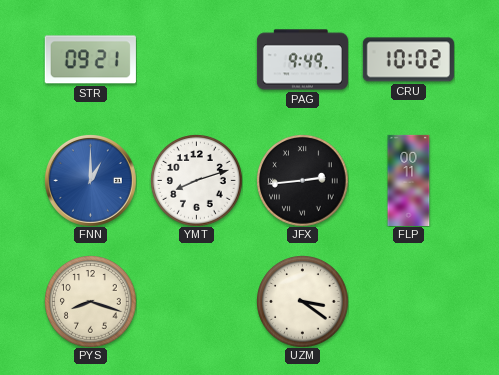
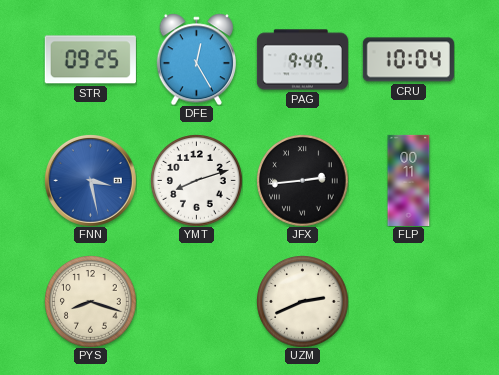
STR: 09:21 -> 09:25 (90, 60)
DFE: none -> 12:25 (196, 59)
CRU: 10:02 -> 10:04 (408, 60)
FNN: 1:00 -> 3:28 (90, 180)
UZM: 3:21 -> 2:41 (303, 302)
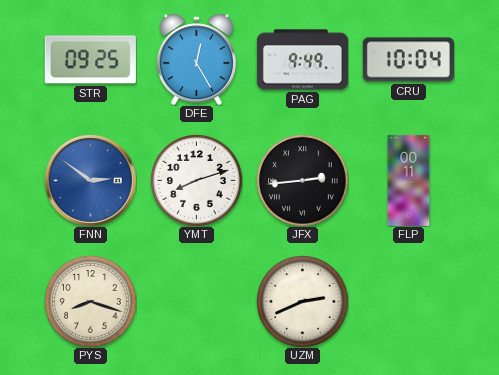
FNN: 3:28 -> 2:51 (90, 180)
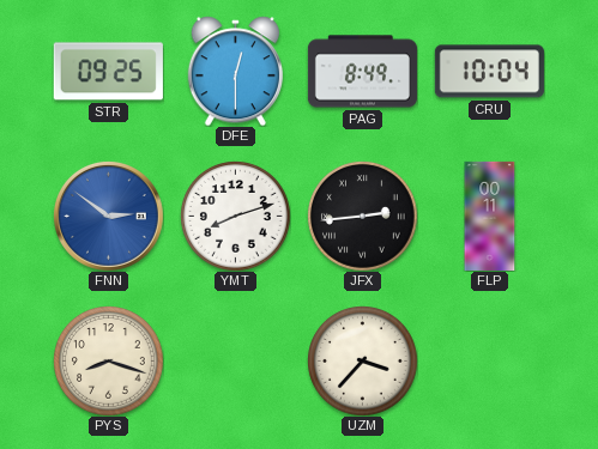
DFE: 12:25 -> 12:30 (235, 71)
PAG: 9:49 -> 8:49 (362, 72)
UZM: 2:41 -> 3:37 (363, 362)
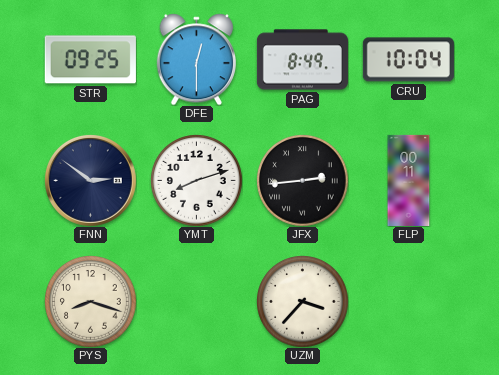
FNN dial: blue -> navy (90, 180)
